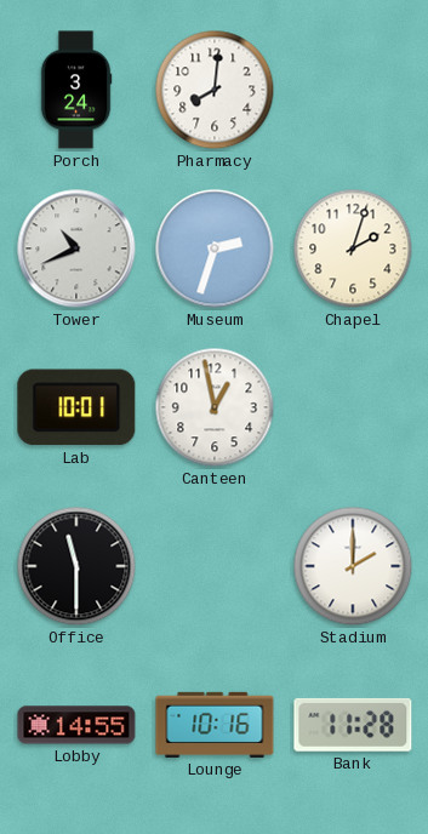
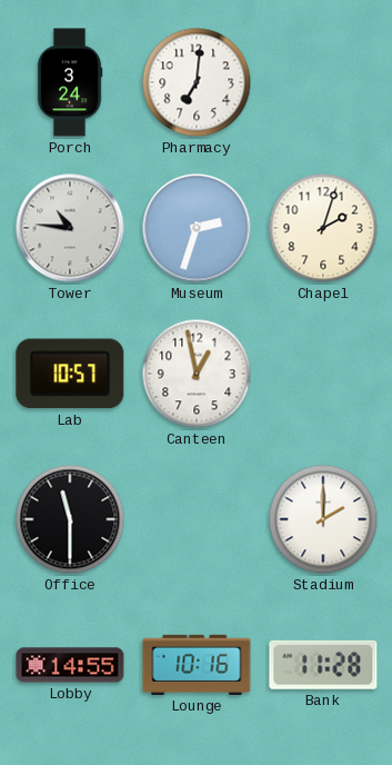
Pharmacy: 8:01 -> 7:01 (197, 82)
Tower: 10:41 -> 10:46 (70, 228)
Lab: 10:01 -> 10:57 (70, 374)
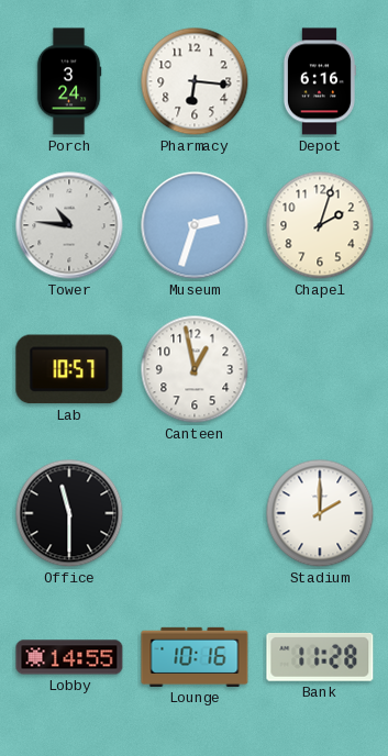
Pharmacy: 7:01 -> 6:16 (195, 81)
Depot: none -> 6:16 (319, 81)
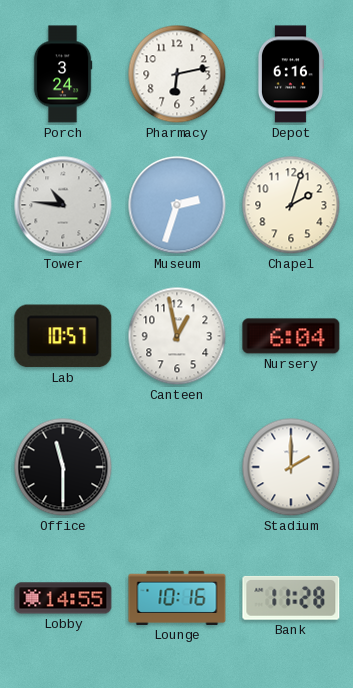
Pharmacy: 6:16 -> 6:13 (177, 74)
Nursery: none -> 6:04 (291, 336)
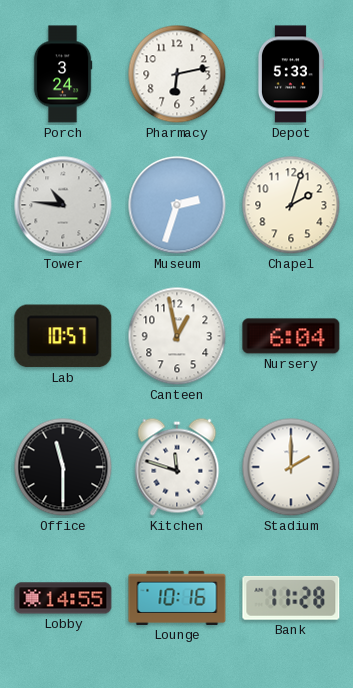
Depot: 6:16 -> 5:33 (290, 74)
Kitchen: none -> 11:48 (177, 467)
